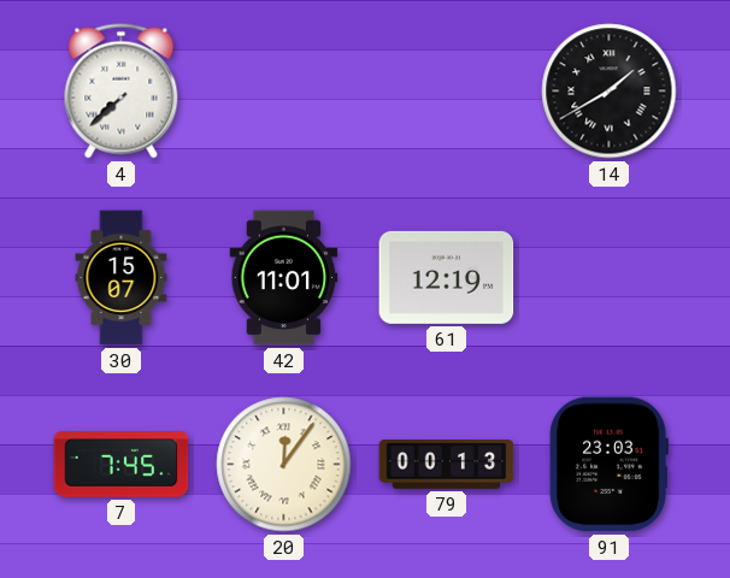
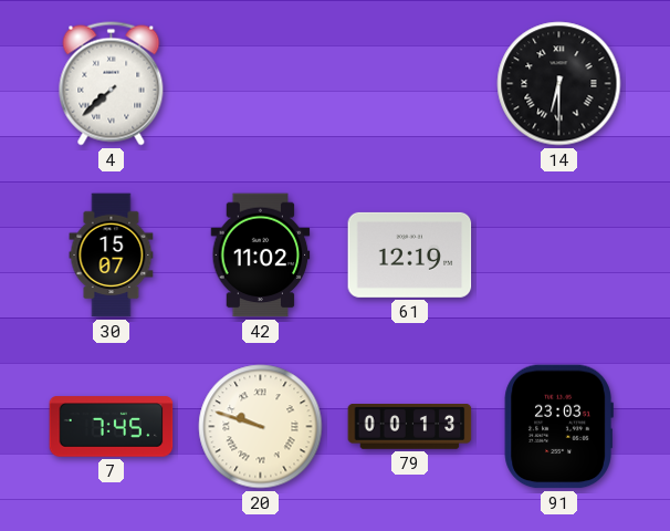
14: 1:40 -> 6:30 (559, 84)
42: 11:01 -> 11:02 (261, 256)
20: 12:06 -> 9:48 (261, 427)
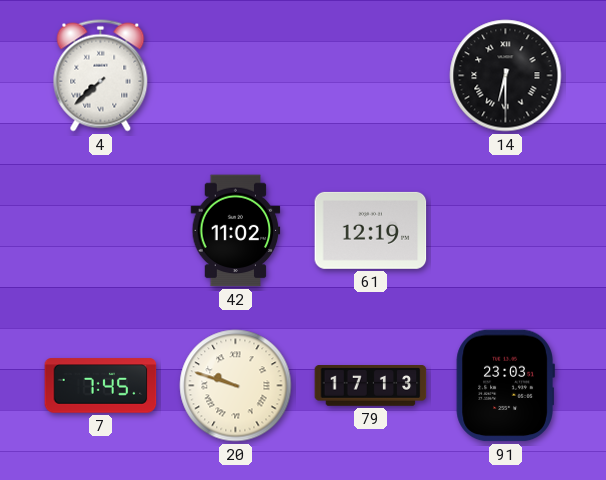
30: 15:07 -> none (112, 256)
79: 00:13 -> 17:13 (371, 386)
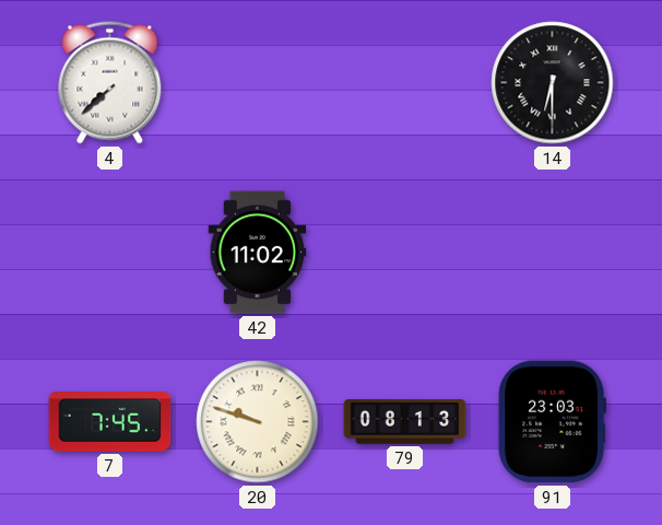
61: 12:19 -> none (371, 230)
79: 17:13 -> 08:13 (405, 422)
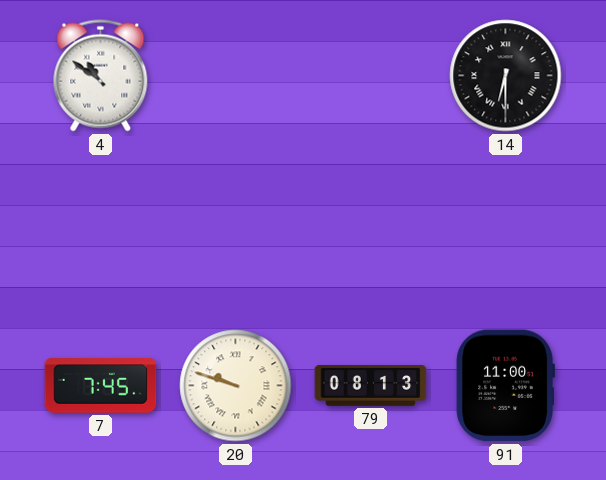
4: 7:38 -> 10:51 (101, 76)
42: 11:02 -> none (258, 253)
91: 23:03 -> 11:00 (505, 386)
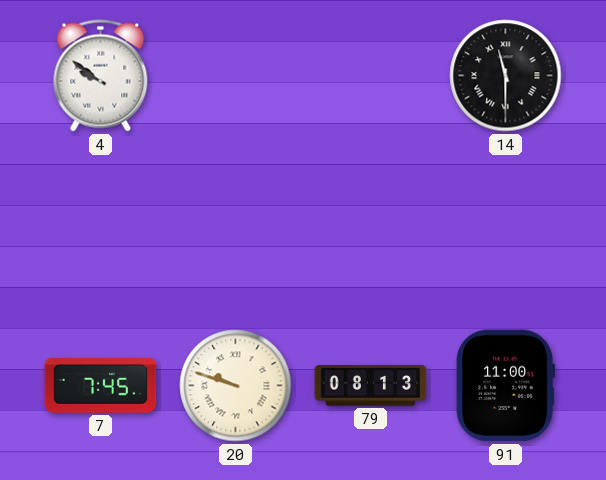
4: 10:51 -> 9:51 (101, 76)
14: 6:30 -> 11:30 (506, 76)
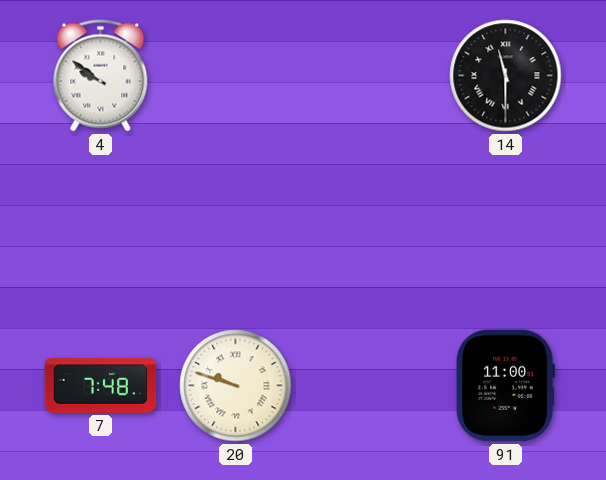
7: 7:45 -> 7:48 (101, 386)
79: 08:13 -> none (371, 386)
